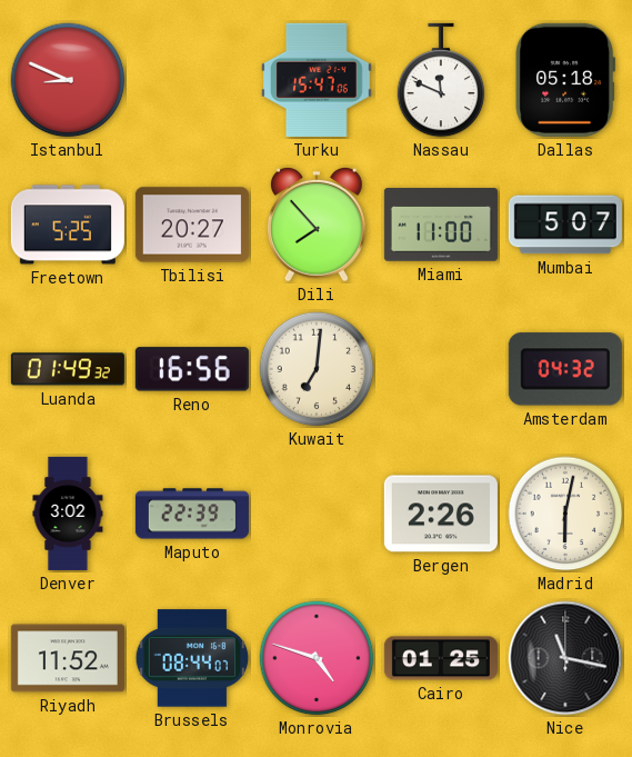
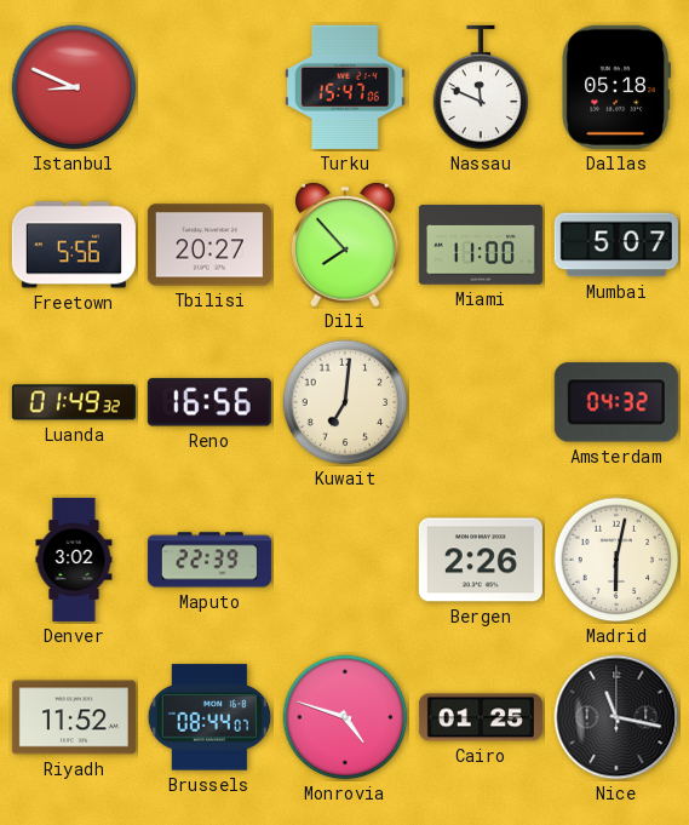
Freetown: 5:25 -> 5:56 (74, 245)
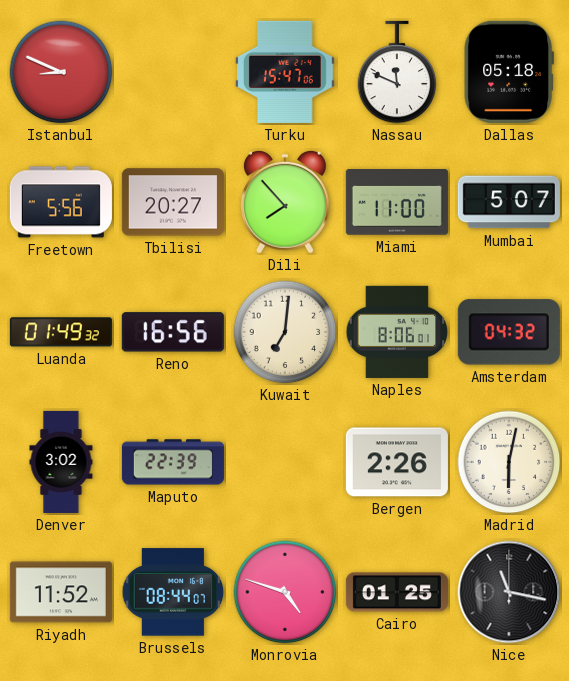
Naples: none -> 8:06 (397, 332)
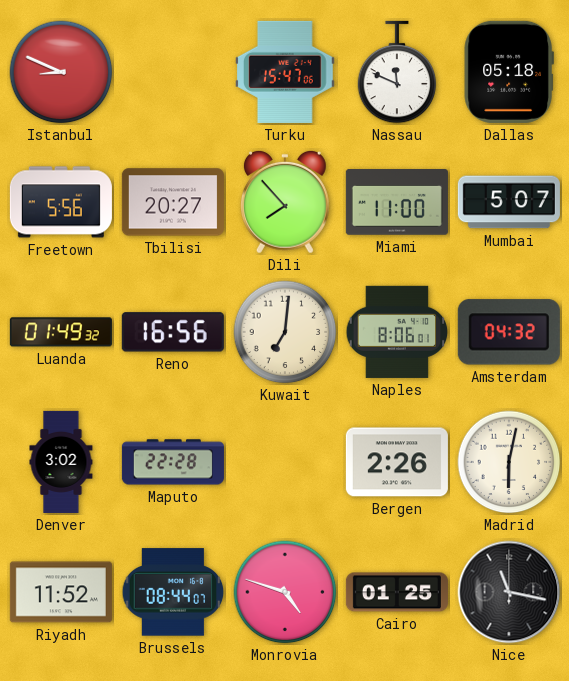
Maputo: 22:39 -> 22:28 (173, 462)
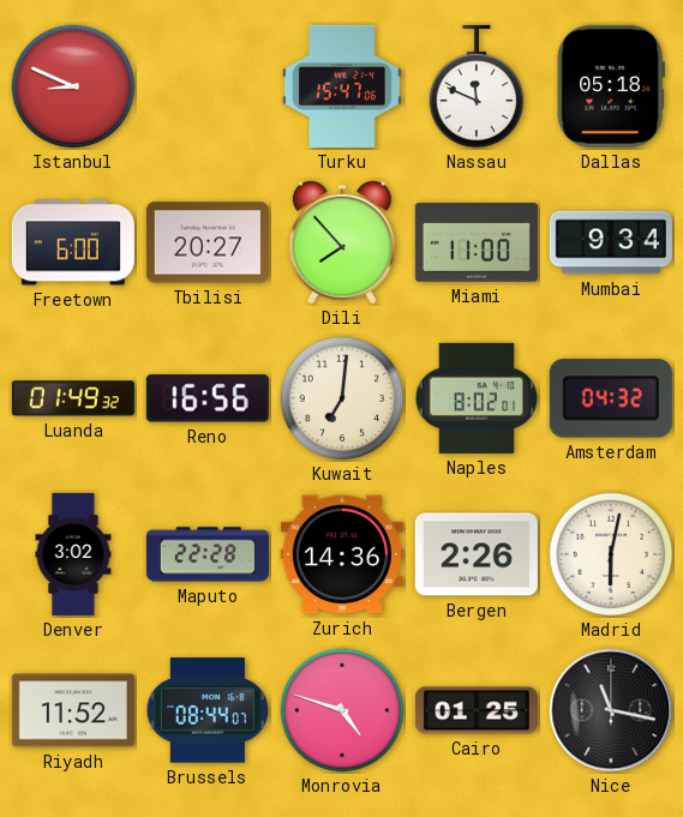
Freetown: 5:56 -> 6:00 (73, 242)
Mumbai: 5:07 -> 9:34 (611, 242)
Naples: 8:06 -> 8:02 (477, 398)
Zurich: none -> 14:36 (342, 554)
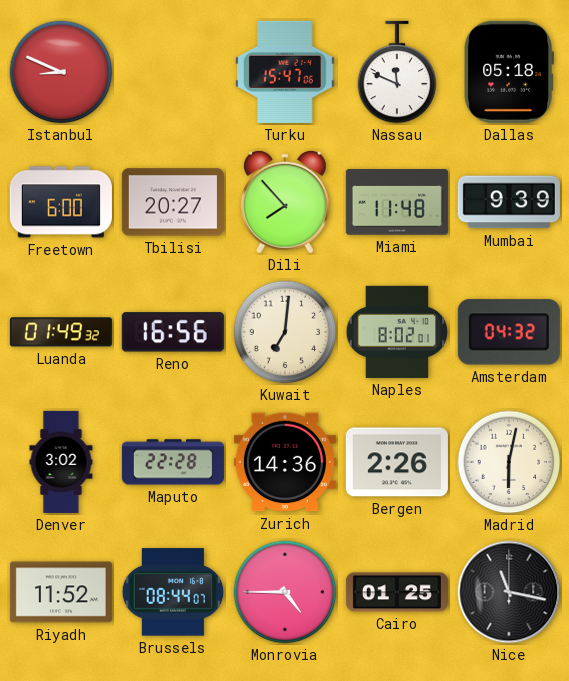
Miami: 11:00 -> 11:48 (397, 202)
Mumbai: 9:34 -> 9:39 (509, 202)
Monrovia: 4:48 -> 4:45 (285, 592)
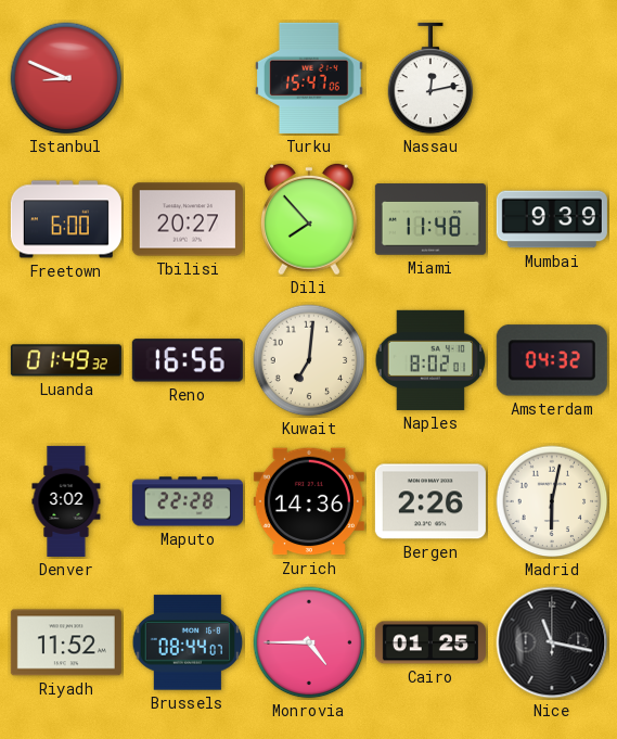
Nassau: 11:49 -> 12:13 (430, 78)
Dallas: 05:18 -> none (509, 72)
